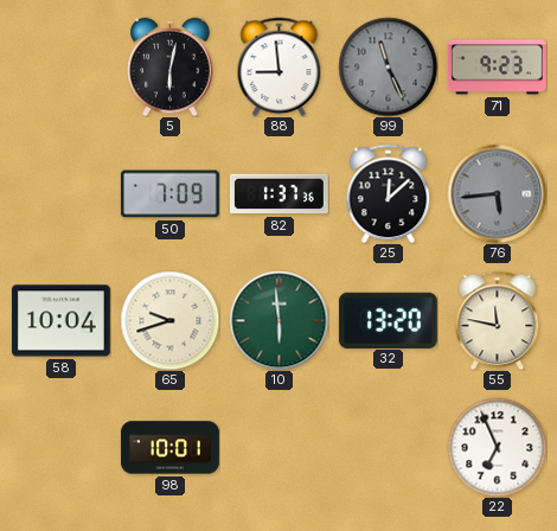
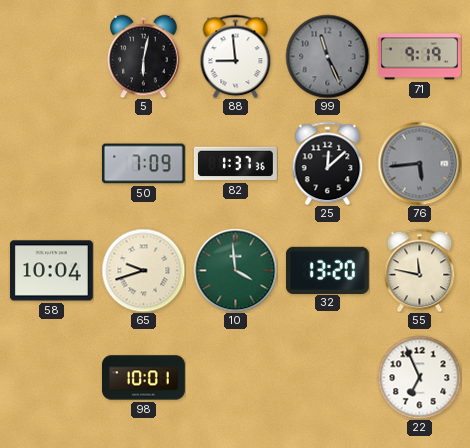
71: 9:23 -> 9:19 (419, 57)
10: 5:59 -> 3:59 (235, 270)
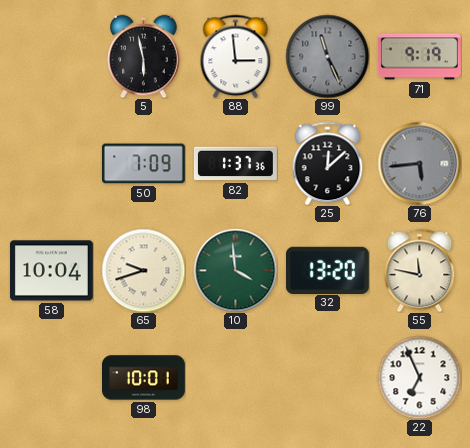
5: 6:02 -> 5:58 (144, 56)
88: 8:59 -> 2:59 (236, 56)
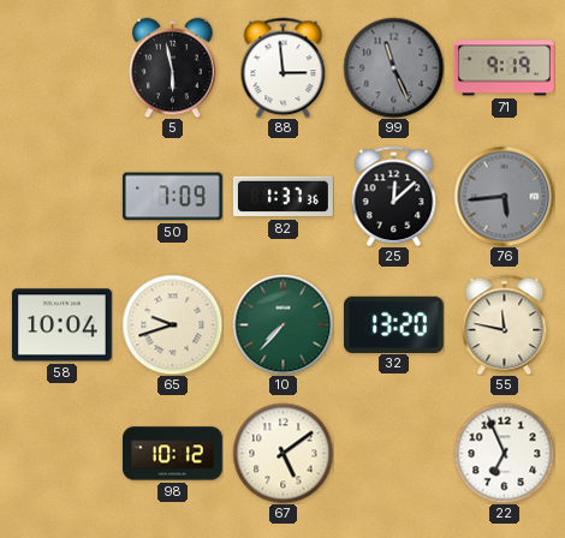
10: 3:59 -> 7:37 (282, 324)
98: 10:01 -> 10:12 (173, 454)
67: none -> 5:09 (282, 453)
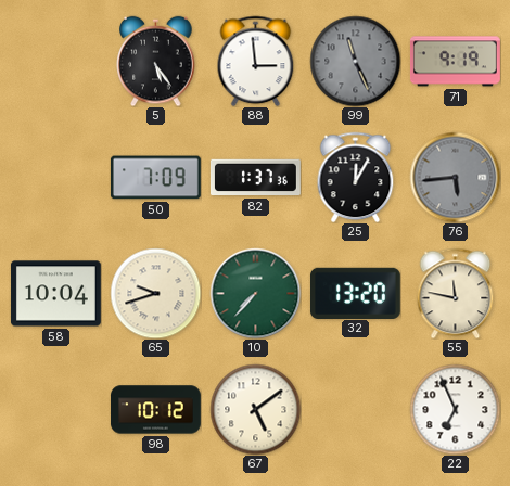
5: 5:58 -> 5:24 (156, 61)
25: 12:08 -> 12:05 (356, 177)
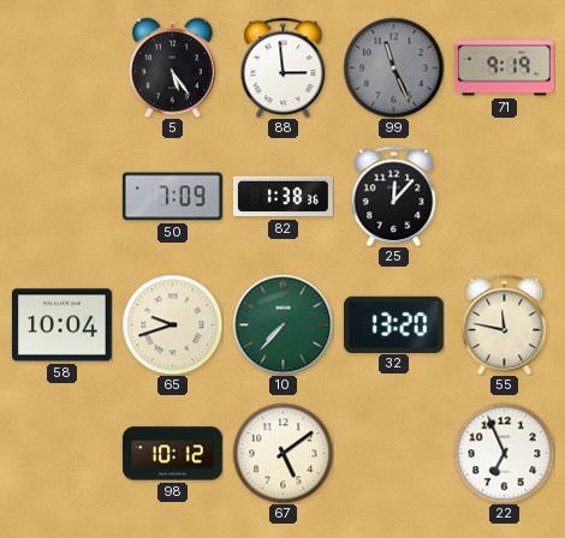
82: 1:37 -> 1:38 (282, 197)
25: 12:05 -> 12:07 (394, 196)
76: 5:44 -> none (455, 177)
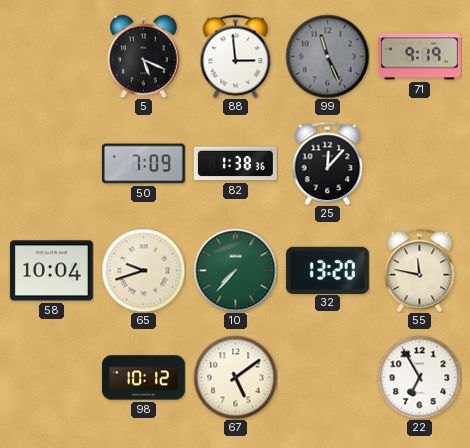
5: 5:24 -> 5:19 (144, 56)
22: 6:56 -> 6:55 (419, 377)
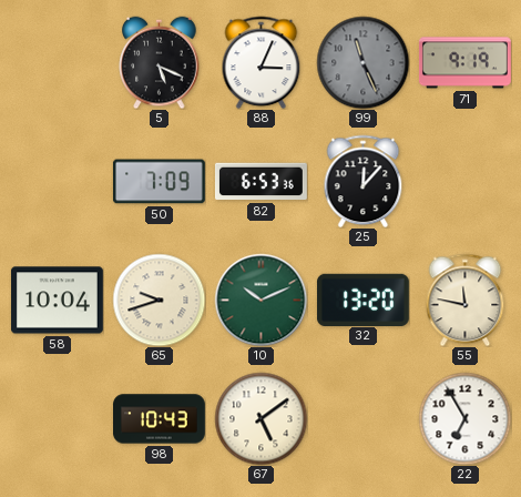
88: 2:59 -> 3:04 (262, 62)
82: 1:38 -> 6:53 (260, 182)
10: 7:37 -> 10:11 (260, 300)
98: 10:12 -> 10:43 (160, 419)
